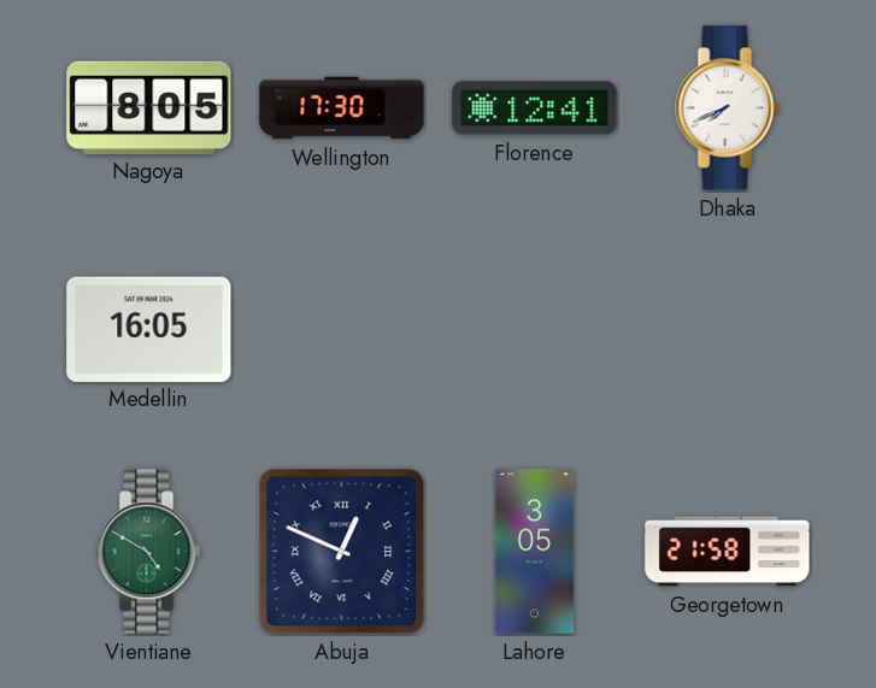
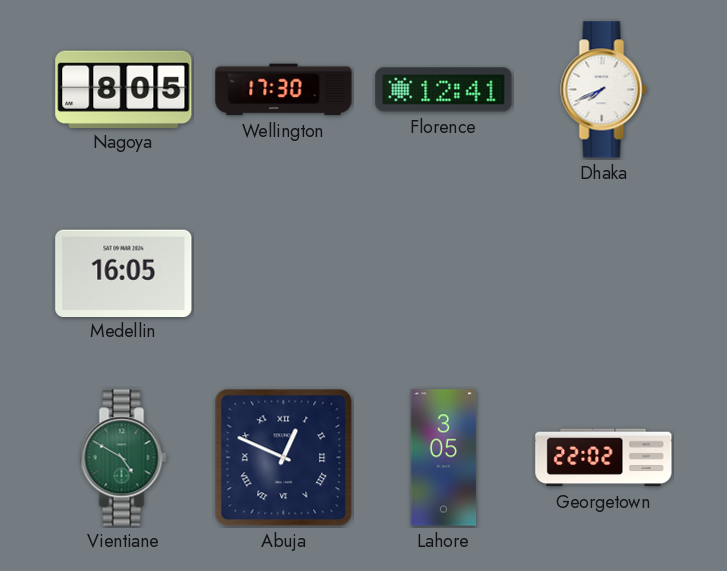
Georgetown: 21:58 -> 22:02 (604, 458)
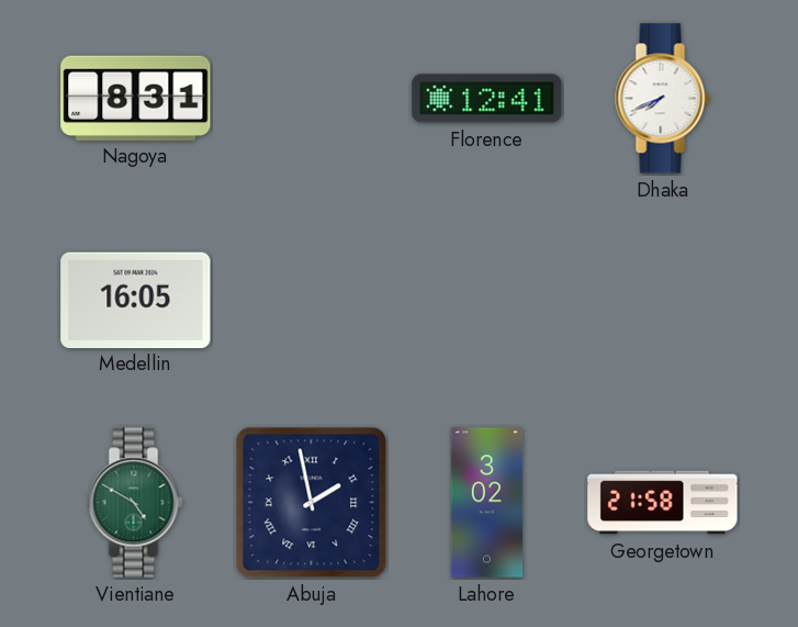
Nagoya: 8:05 -> 8:31 (136, 98)
Wellington: 17:30 -> none (284, 90)
Abuja: 12:49 -> 1:58 (312, 503)
Lahore: 3:05 -> 3:02 (487, 503)
Georgetown: 22:02 -> 21:58 (663, 503)
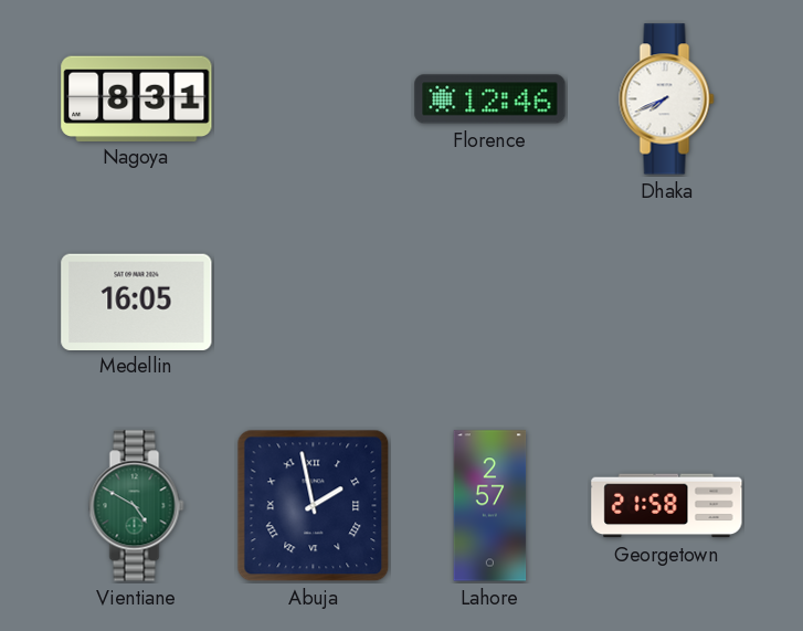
Florence: 12:41 -> 12:46 (490, 99)
Lahore: 3:02 -> 2:57 (490, 506)
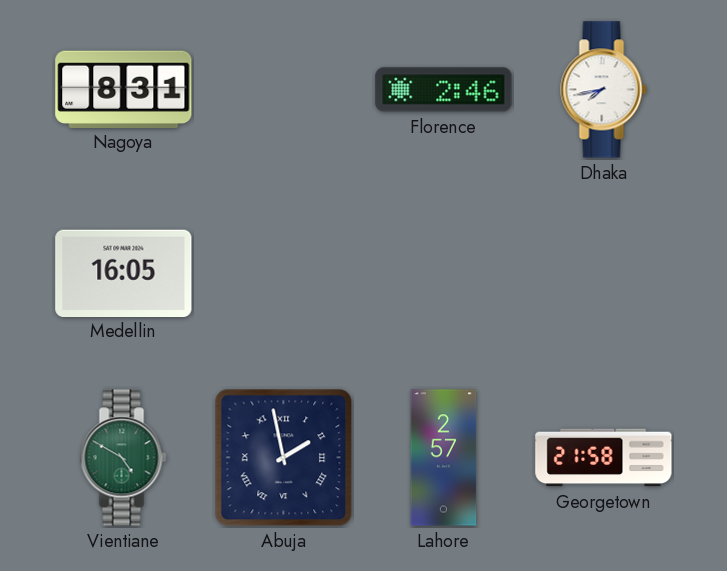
Florence: 12:46 -> 2:46 (444, 90)
Dhaka: 7:41 -> 7:43 (604, 90)
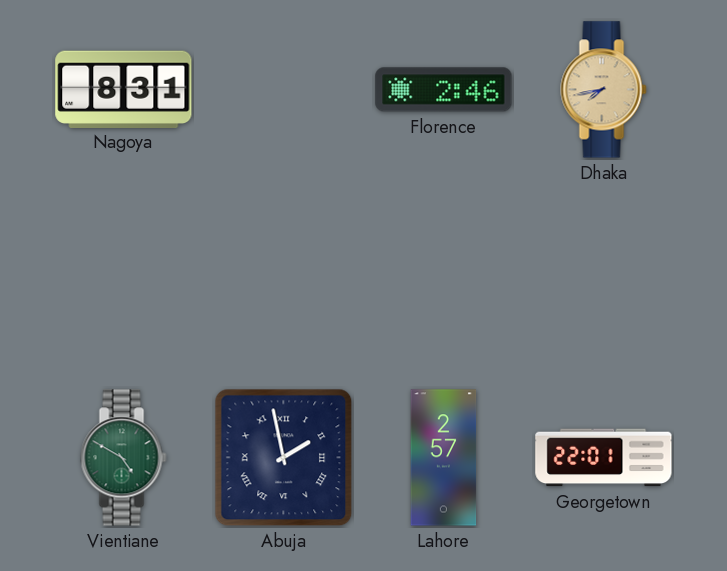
Dhaka dial: white -> champagne (604, 90)
Medellin: 16:05 -> none (124, 273)
Georgetown: 21:58 -> 22:01 (604, 458)
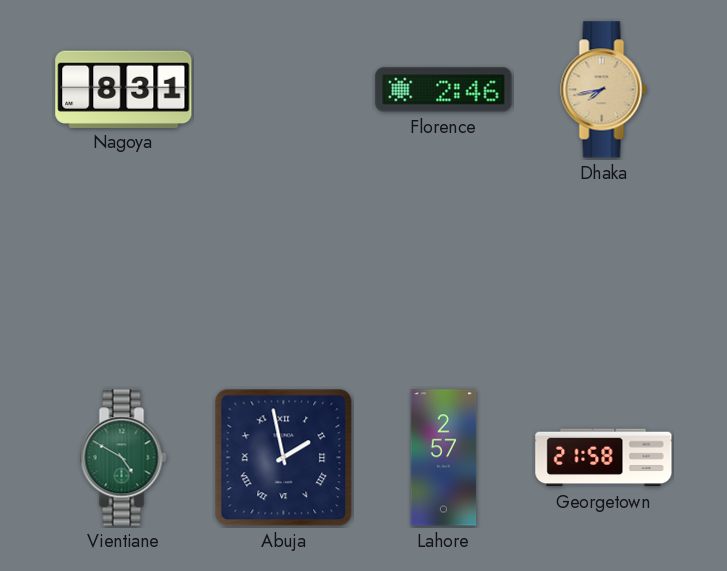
Georgetown: 22:01 -> 21:58 (604, 458)
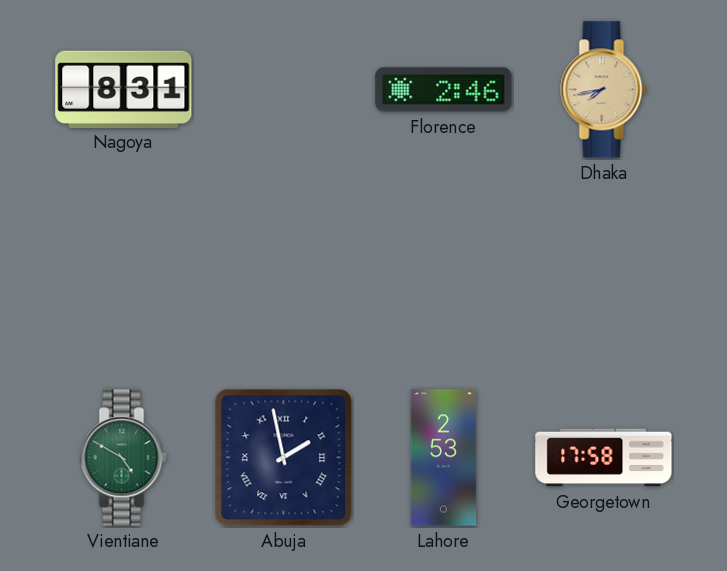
Lahore: 2:57 -> 2:53 (444, 458)
Georgetown: 21:58 -> 17:58 (604, 458)
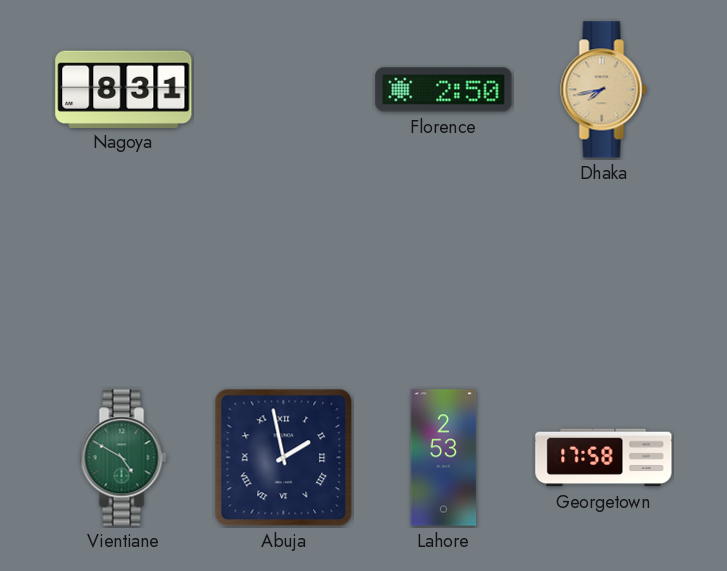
Florence: 2:46 -> 2:50 (444, 90)
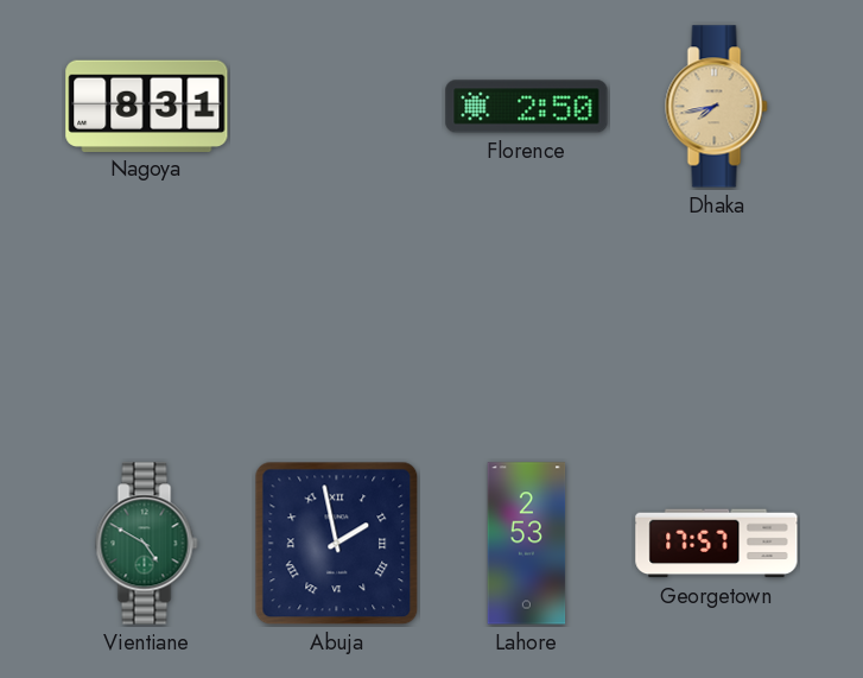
Georgetown: 17:58 -> 17:57 (717, 544)
